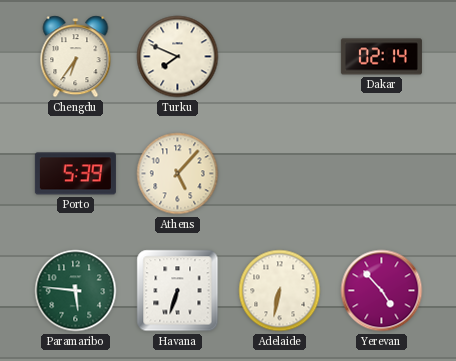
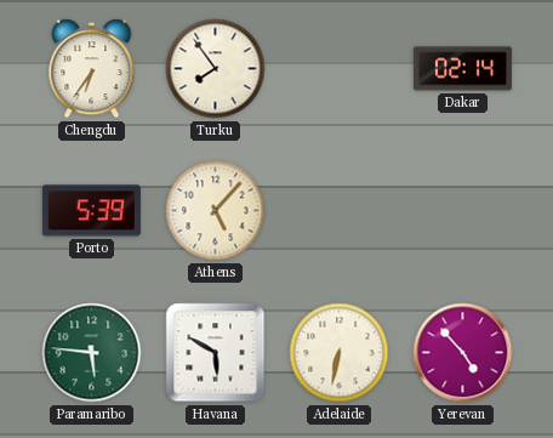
Turku: 7:49 -> 7:54 (216, 69)
Havana: 6:33 -> 5:50 (216, 353)
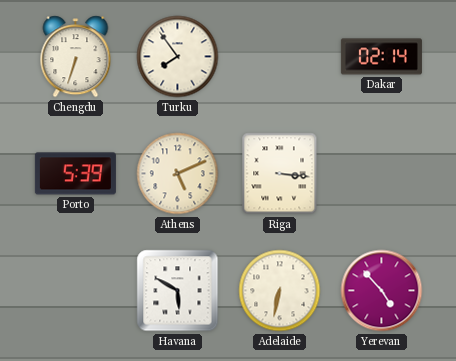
Chengdu: 6:36 -> 6:33 (76, 57)
Athens: 5:07 -> 5:11 (178, 174)
Riga: none -> 3:16 (280, 174)
Paramaribo: 5:46 -> none (92, 353)
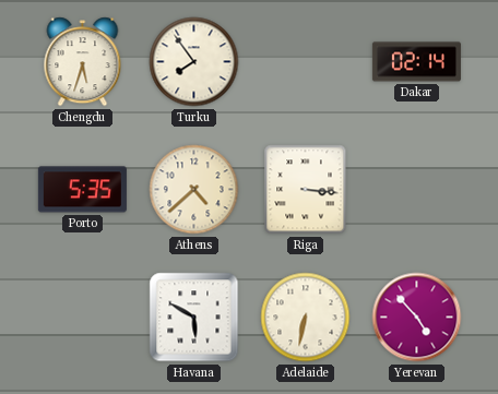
Chengdu: 6:33 -> 5:33 (83, 62)
Porto: 5:39 -> 5:35 (82, 190)
Athens: 5:11 -> 4:38 (194, 190)
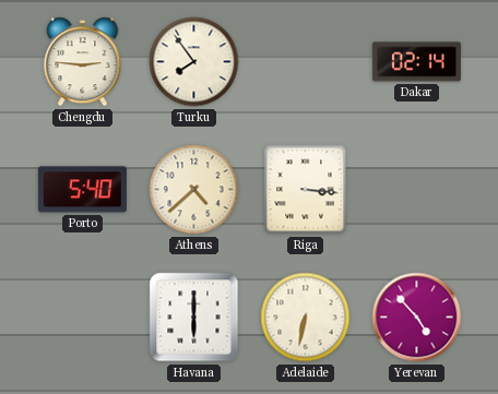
Chengdu: 5:33 -> 2:46 (83, 62)
Porto: 5:35 -> 5:40 (82, 190)
Havana: 5:50 -> 6:00 (194, 318)
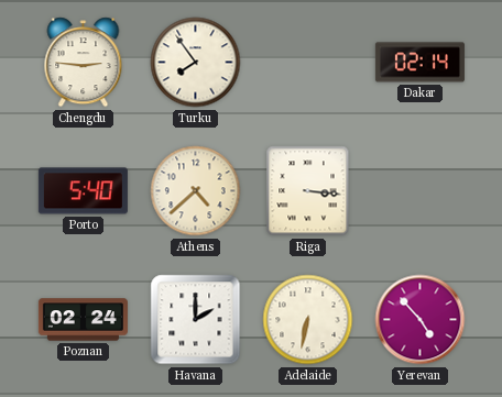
Poznan: none -> 02:24 (83, 320)
Havana: 6:00 -> 2:00 (196, 320)
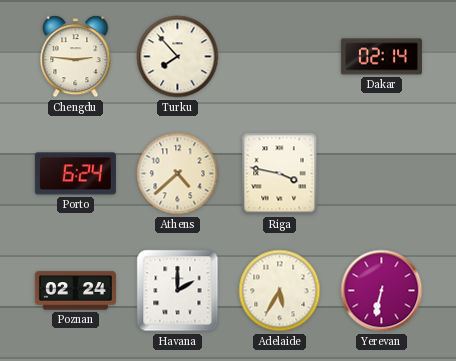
Turku: 7:54 -> 7:53 (178, 57)
Porto: 5:40 -> 6:24 (75, 174)
Riga: 3:16 -> 3:47 (280, 174)
Adelaide: 6:32 -> 5:35 (280, 291)
Yerevan: 4:53 -> 6:32 (382, 291)
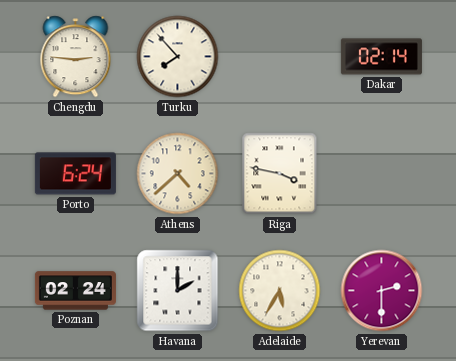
Yerevan: 6:32 -> 2:30 (382, 291)
